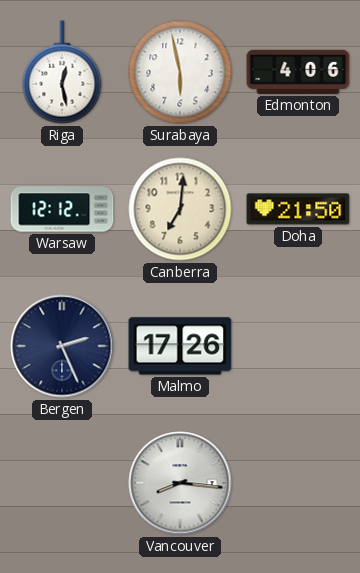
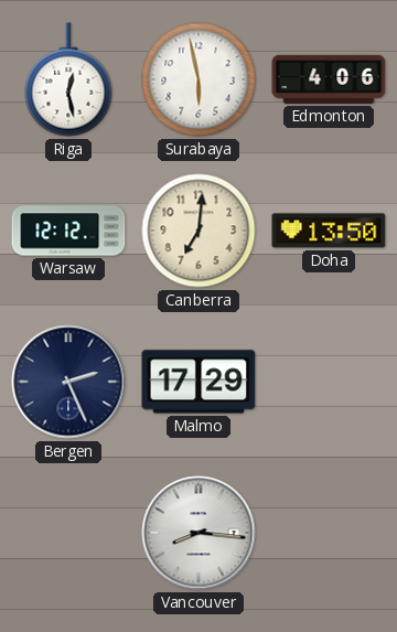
Doha: 21:50 -> 13:50 (329, 231)
Malmo: 17:26 -> 17:29 (198, 382)
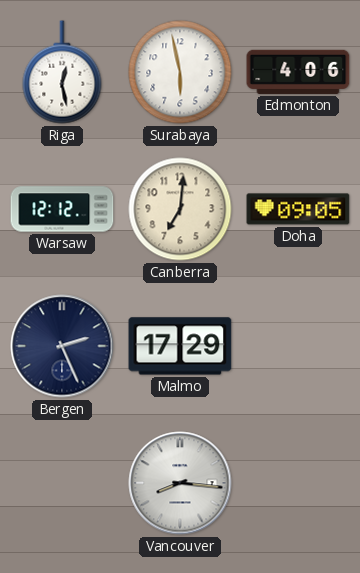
Doha: 13:50 -> 09:05 (298, 209)
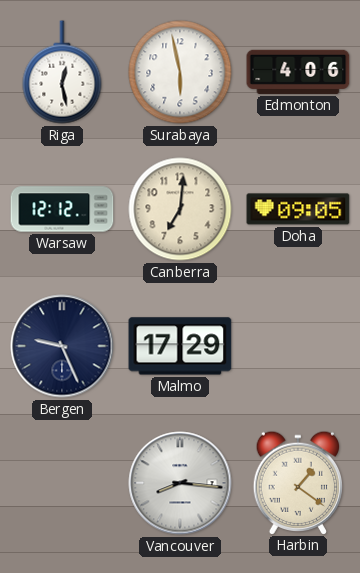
Bergen: 2:26 -> 9:26 (62, 346)
Harbin: none -> 1:21 (298, 482)
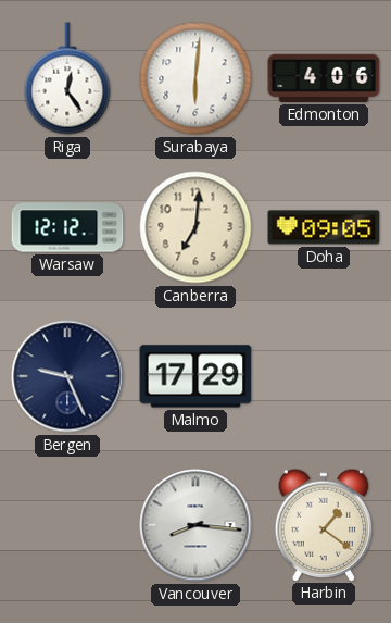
Riga: 12:28 -> 12:24 (67, 78)
Surabaya: 5:58 -> 6:01 (195, 78)
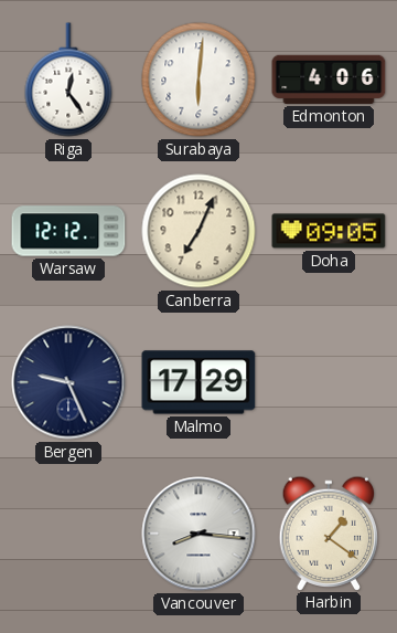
Canberra: 7:01 -> 7:04 (198, 231)
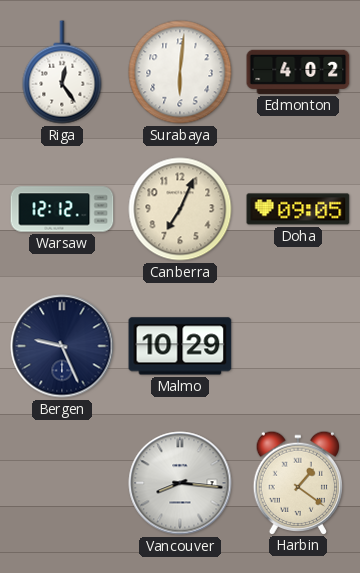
Edmonton: 4:06 -> 4:02 (298, 72)
Malmo: 17:29 -> 10:29 (180, 346)
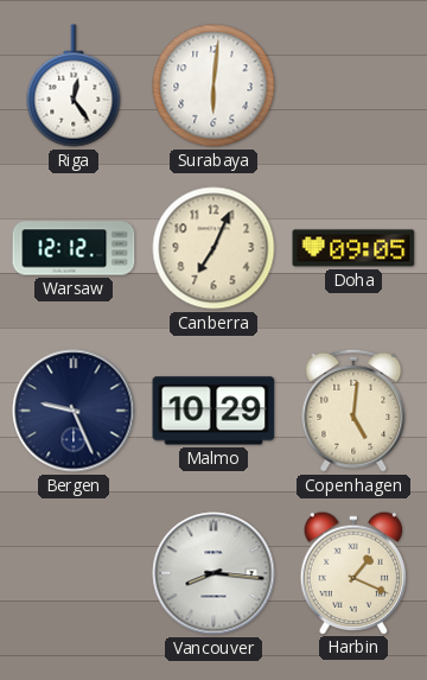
Edmonton: 4:02 -> none (298, 72)
Copenhagen: none -> 5:01 (353, 411)
Harbin: 1:21 -> 1:19 (353, 572)
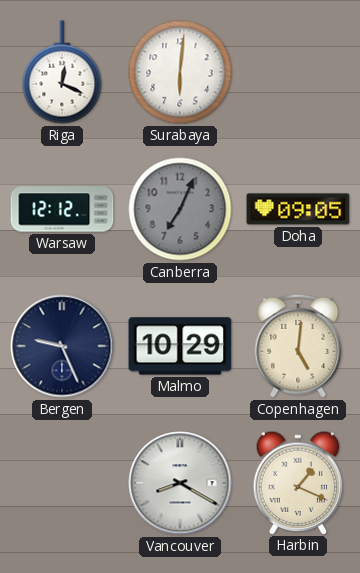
Riga: 12:24 -> 12:19 (62, 72)
Canberra dial: cream -> grey (180, 209)
Vancouver: 8:16 -> 8:20 (180, 483)
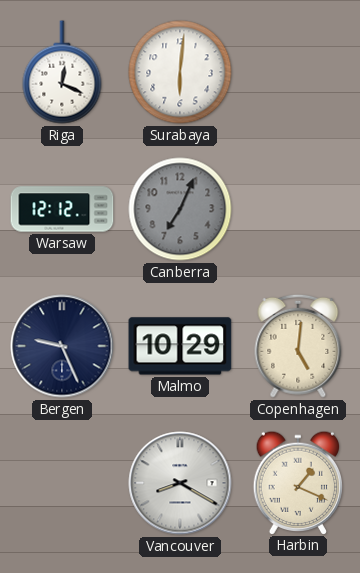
Doha: 09:05 -> none (298, 209)
